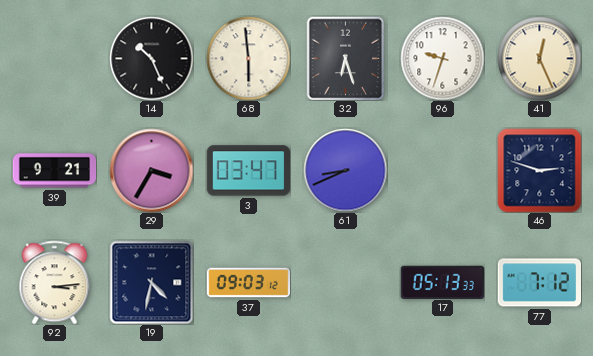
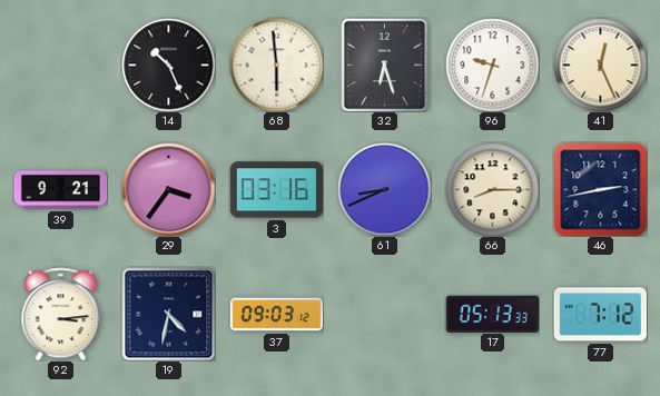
29: 3:35 -> 3:36 (168, 189)
3: 03:47 -> 03:16 (276, 190)
66: none -> 8:15 (492, 189)
46: 2:48 -> 2:43 (600, 189)
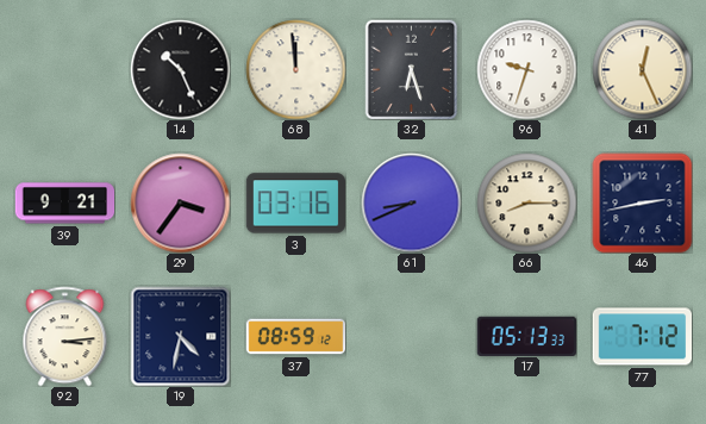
68: 5:59 -> 11:59 (295, 69)
37: 09:03 -> 08:59 (295, 337)
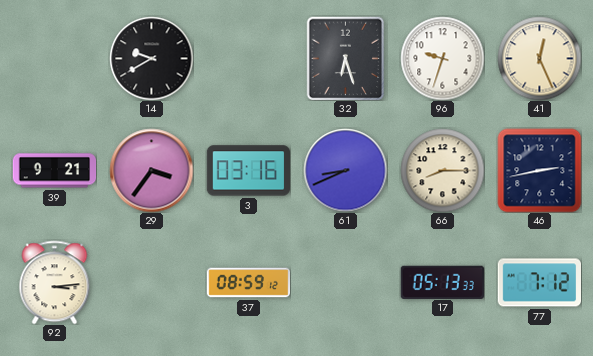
14: 10:26 -> 9:40 (151, 58)
68: 11:59 -> none (295, 69)
19: 4:32 -> none (180, 336)
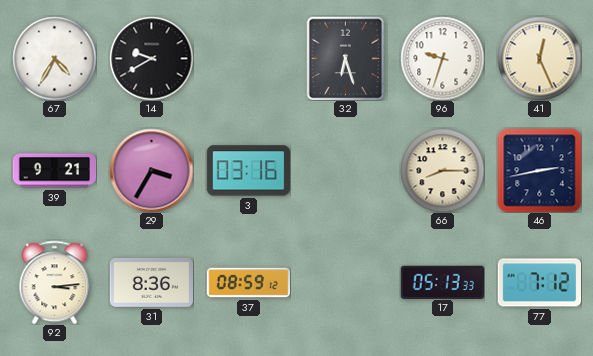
67: none -> 4:35 (54, 58)
29: 3:36 -> 3:35 (151, 170)
61: 8:41 -> none (345, 170)
31: none -> 8:36 (151, 282)
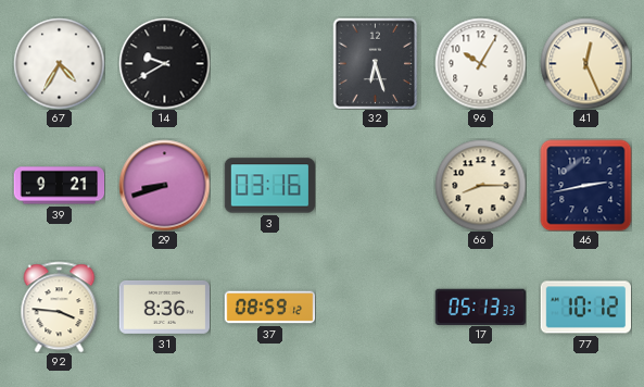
96: 9:33 -> 10:05 (480, 63)
29: 3:35 -> 8:42 (164, 185)
92: 3:14 -> 3:46 (60, 307)
77: 7:12 -> 10:12 (585, 308)
